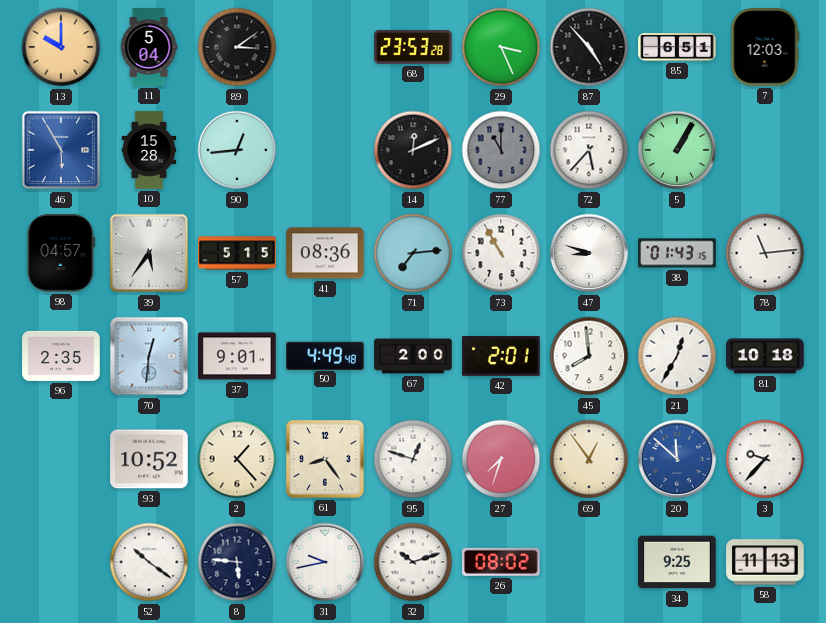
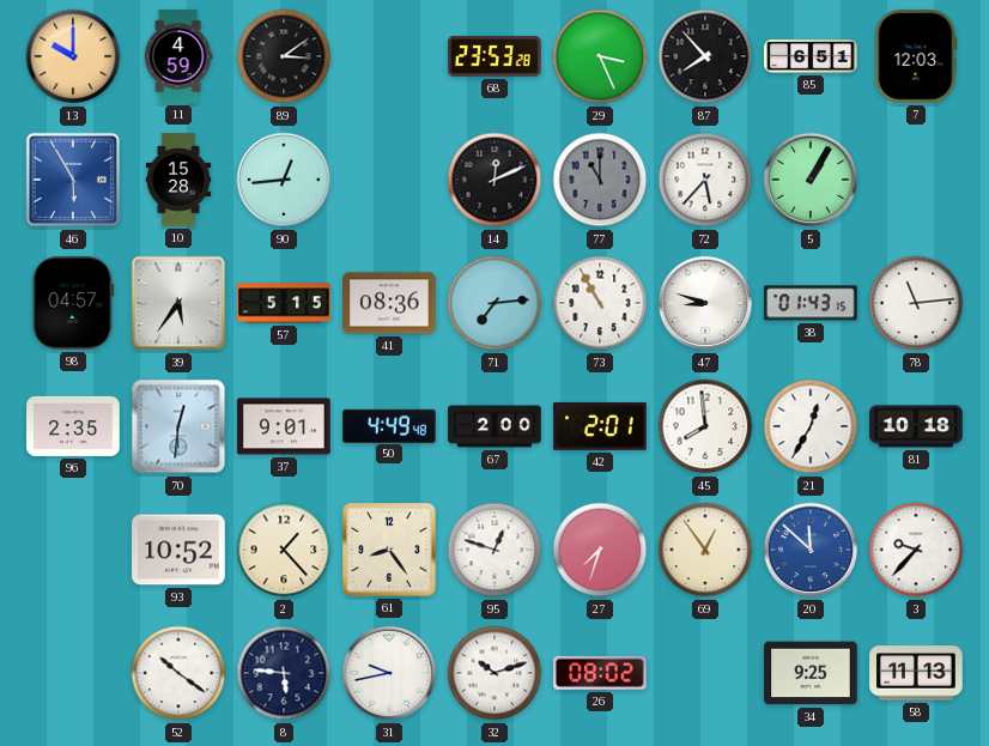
11: 5:04 -> 4:59 (178, 56)
87: 4:53 -> 7:53 (705, 56)
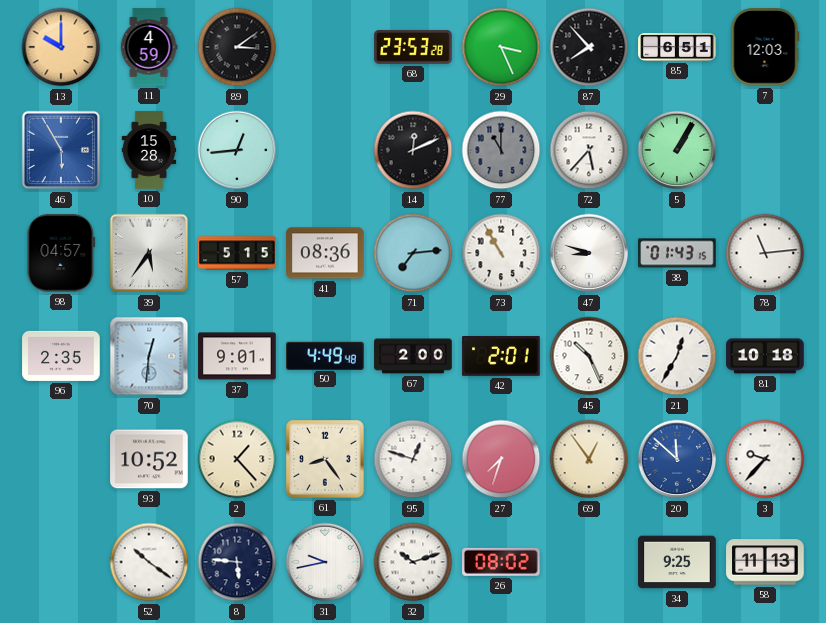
45: 7:59 -> 10:26 (589, 356)
